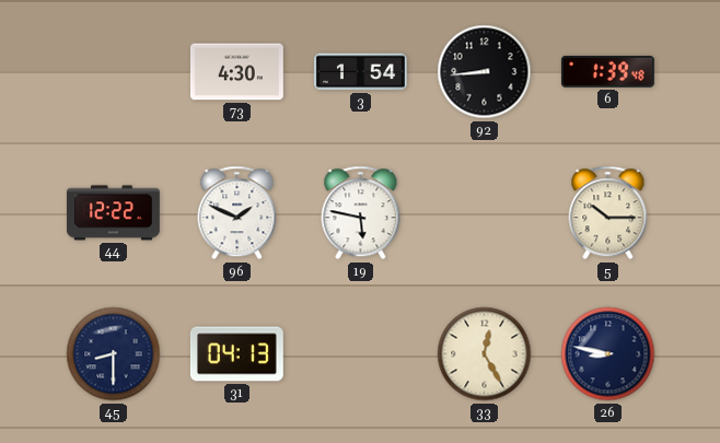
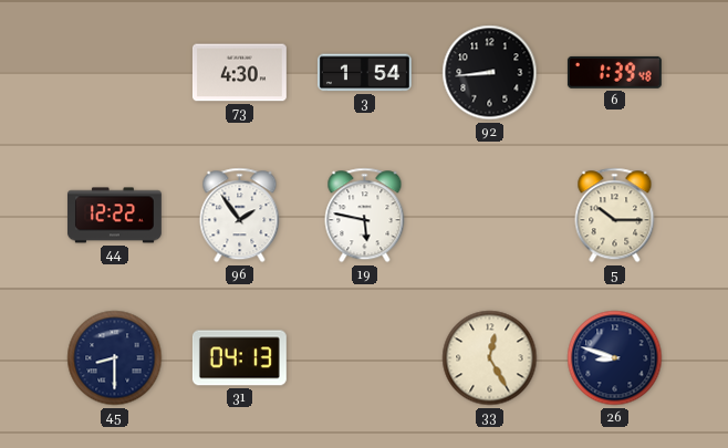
96: 1:49 -> 1:54 (240, 216)
26: 8:47 -> 8:48 (615, 358)
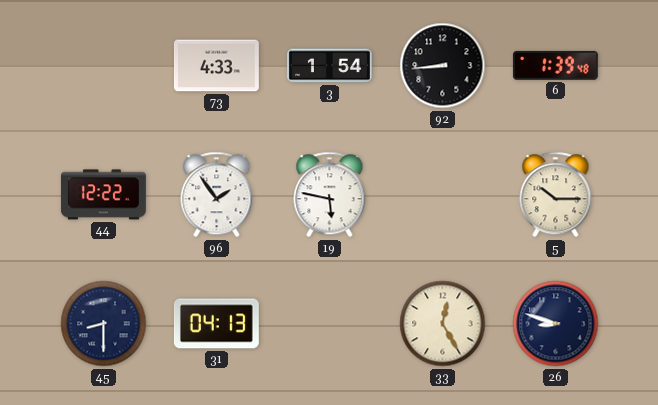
73: 4:30 -> 4:33 (216, 66)
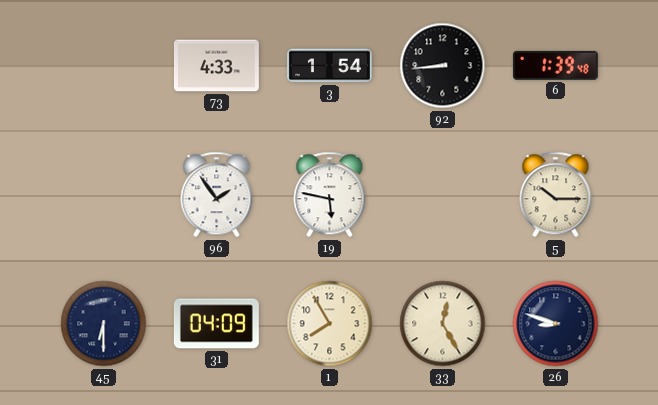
44: 12:22 -> none (103, 195)
45: 8:30 -> 6:30 (104, 324)
31: 04:13 -> 04:09 (216, 324)
1: none -> 7:55 (330, 324)
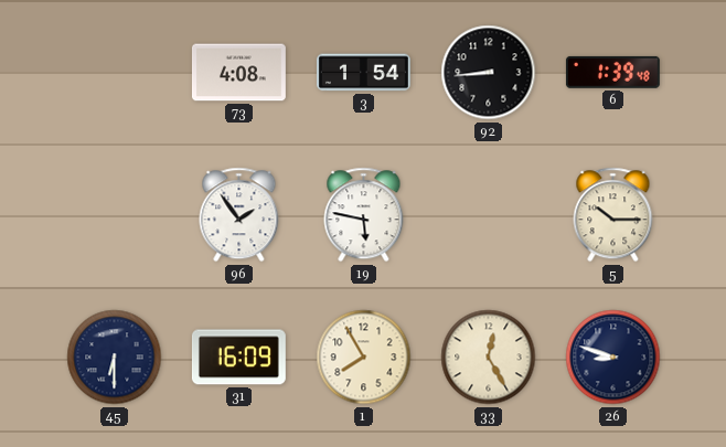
73: 4:33 -> 4:08 (238, 73)
31: 04:09 -> 16:09 (238, 358)
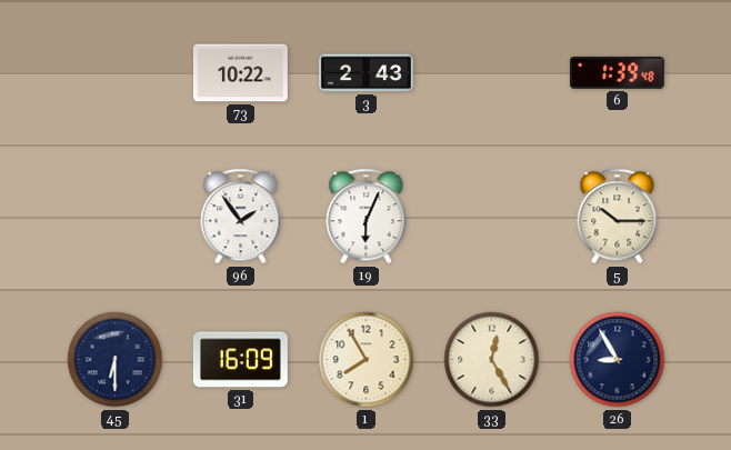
73: 4:08 -> 10:22 (240, 73)
3: 1:54 -> 2:43 (365, 73)
92: 8:44 -> none (489, 73)
19: 5:47 -> 6:04 (367, 217)
26: 8:48 -> 8:55 (618, 360)
